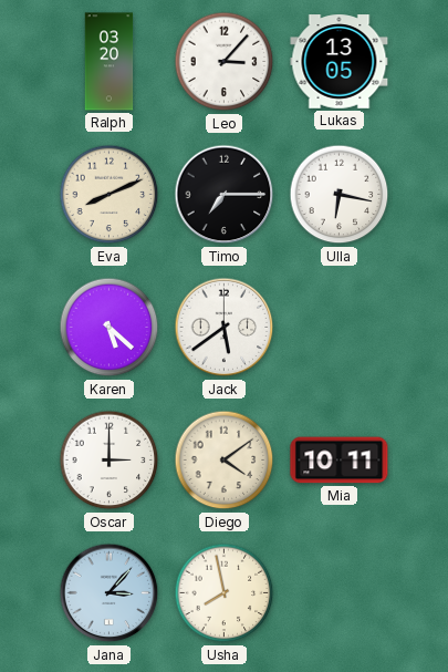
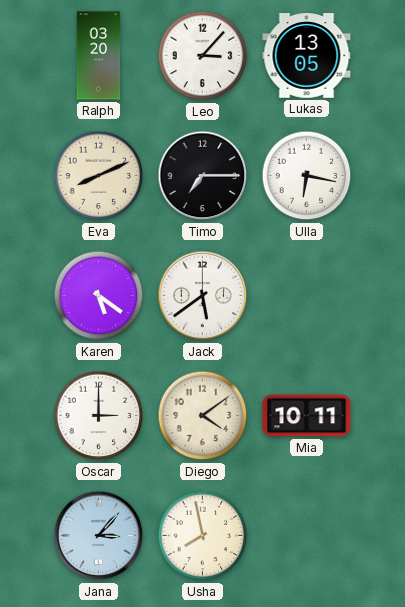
Karen: 5:22 -> 5:21 (99, 296)
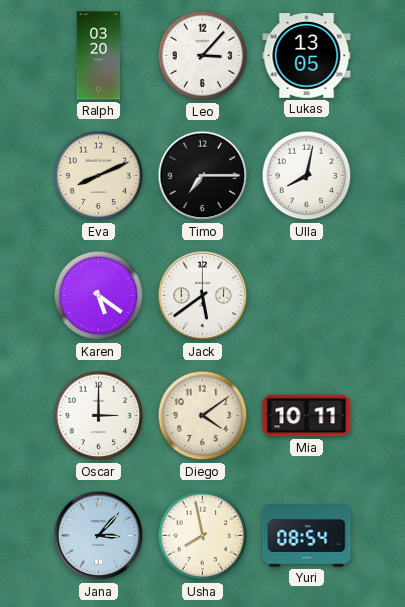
Ulla: 6:17 -> 8:02 (307, 176)
Yuri: none -> 08:54 (307, 536)
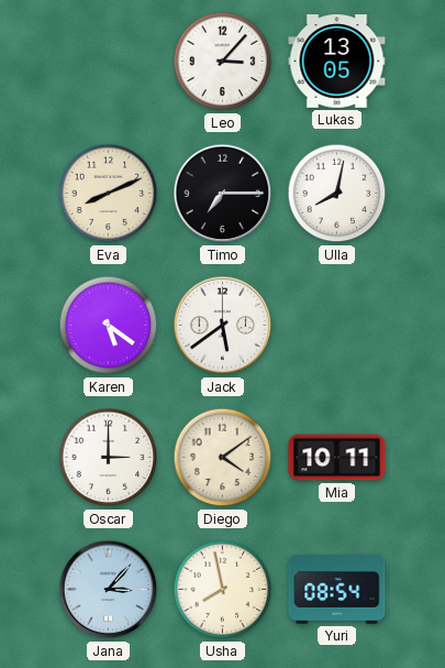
Ralph: 03:20 -> none (99, 56)
